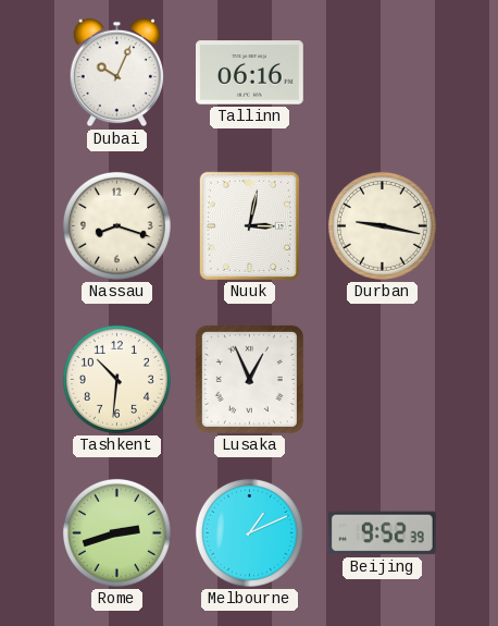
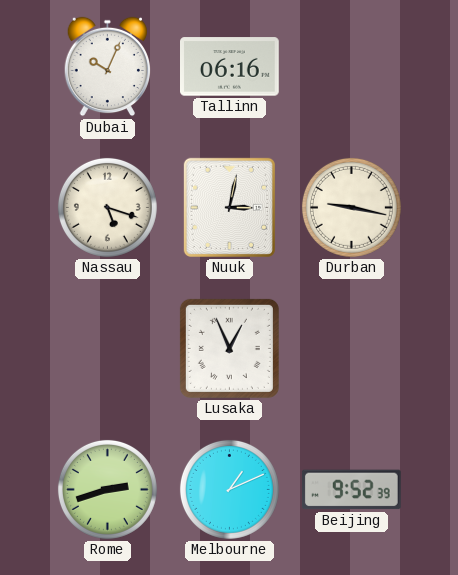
Nassau: 8:18 -> 5:18 (107, 207)
Tashkent: 10:31 -> none (116, 379)
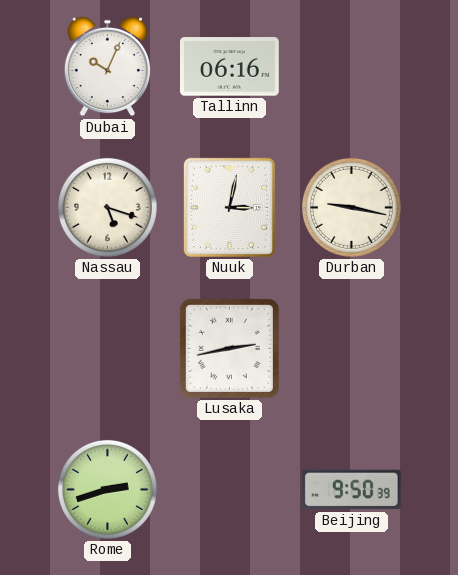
Lusaka: 12:56 -> 2:43 (229, 348)
Melbourne: 1:11 -> none (229, 489)
Beijing: 9:52 -> 9:50 (351, 490)
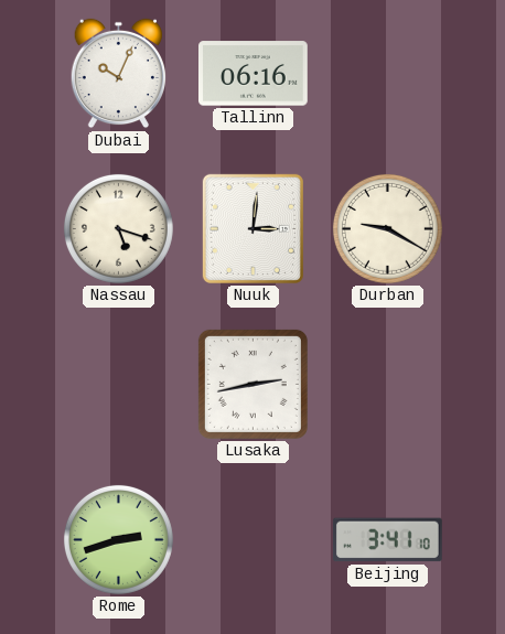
Nuuk: 3:02 -> 3:01 (253, 228)
Durban: 9:17 -> 9:20 (387, 228)
Beijing: 9:50 -> 3:41 (387, 540)
